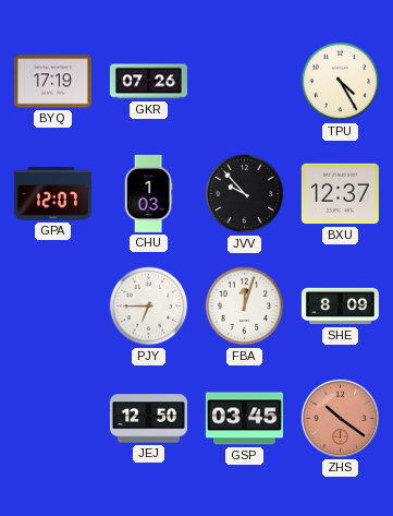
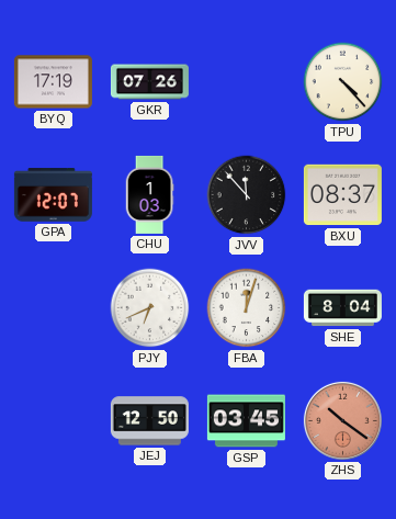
TPU: 4:25 -> 4:23 (343, 82)
JVV: 9:53 -> 11:53 (247, 195)
BXU: 12:37 -> 08:37 (342, 195)
PJY: 6:45 -> 6:41 (150, 308)
SHE: 8:09 -> 8:04 (342, 308)
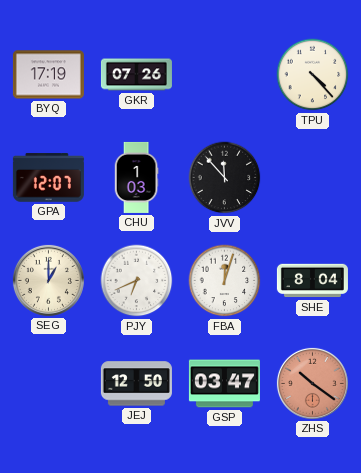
BXU: 08:37 -> none (342, 195)
SEG: none -> 1:00 (48, 280)
GSP: 03:45 -> 03:47 (224, 384)
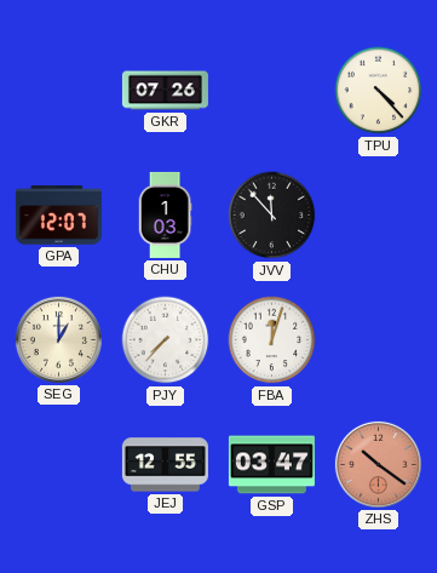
BYQ: 17:19 -> none (48, 75)
PJY: 6:41 -> 7:37 (166, 340)
SHE: 8:04 -> none (312, 281)
JEJ: 12:50 -> 12:55 (165, 465)
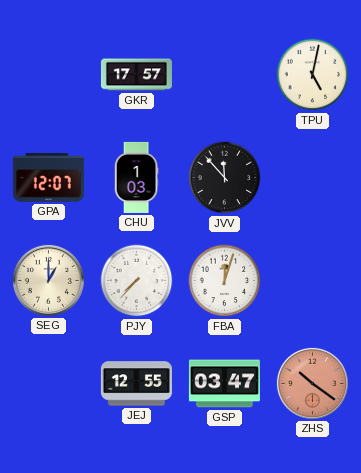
GKR: 07:26 -> 17:57 (136, 75)
TPU: 4:23 -> 5:02 (313, 75)
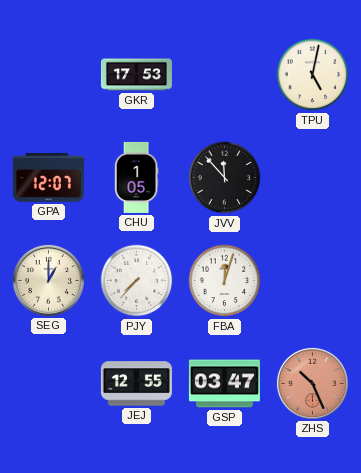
GKR: 17:57 -> 17:53 (136, 75)
CHU: 1:03 -> 1:05 (136, 177)
ZHS: 10:21 -> 10:26 (312, 383)
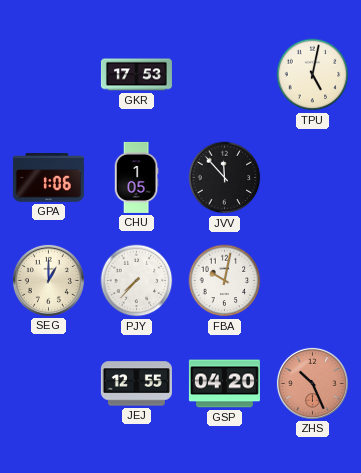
GPA: 12:07 -> 1:06 (48, 178)
FBA: 12:03 -> 10:02 (225, 281)
GSP: 03:47 -> 04:20 (224, 384)
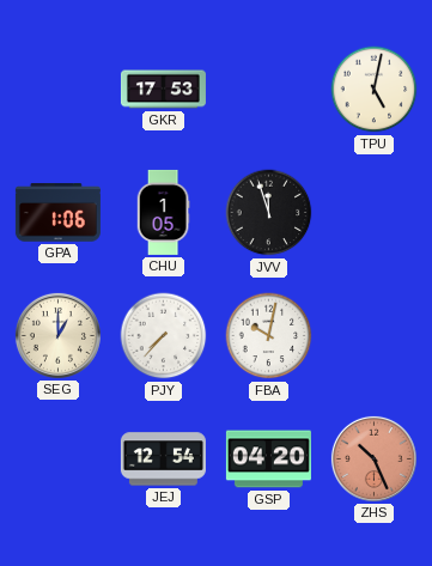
JVV: 11:53 -> 11:57 (269, 213)
JEJ: 12:55 -> 12:54 (163, 460)
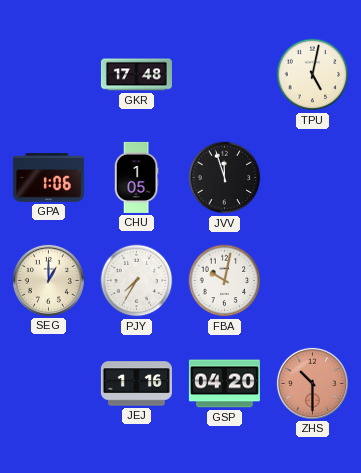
GKR: 17:53 -> 17:48 (136, 75)
PJY: 7:37 -> 7:35 (137, 281)
JEJ: 12:54 -> 1:16 (136, 384)
ZHS: 10:26 -> 10:30 (312, 383)
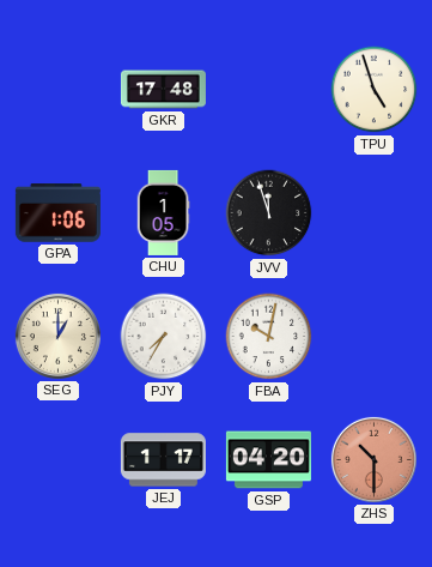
TPU: 5:02 -> 4:57 (375, 90)
JEJ: 1:16 -> 1:17 (163, 460)
